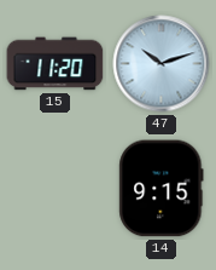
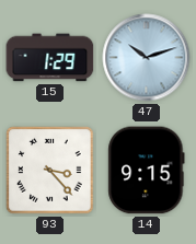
15: 11:20 -> 1:29 (50, 58)
93: none -> 3:23 (50, 171)
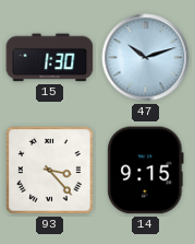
15: 1:29 -> 1:30 (50, 58)
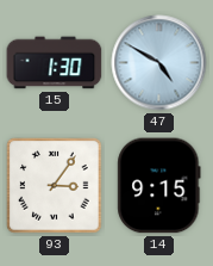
47: 10:12 -> 4:50 (159, 63)
93: 3:23 -> 3:06 (55, 186)
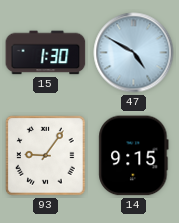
93: 3:06 -> 9:06 (46, 156)
